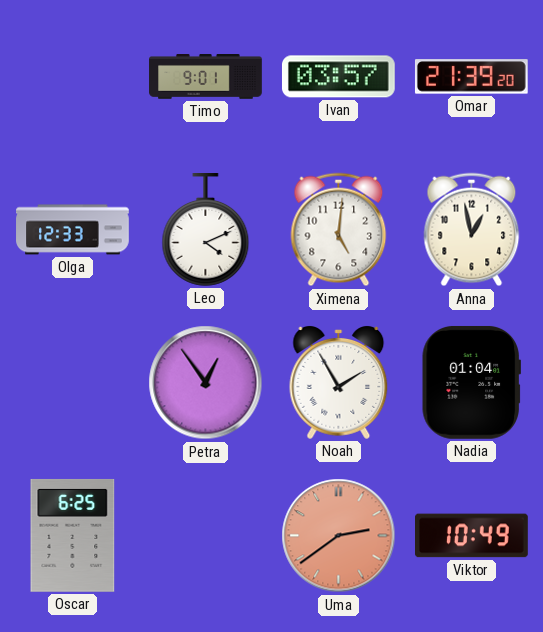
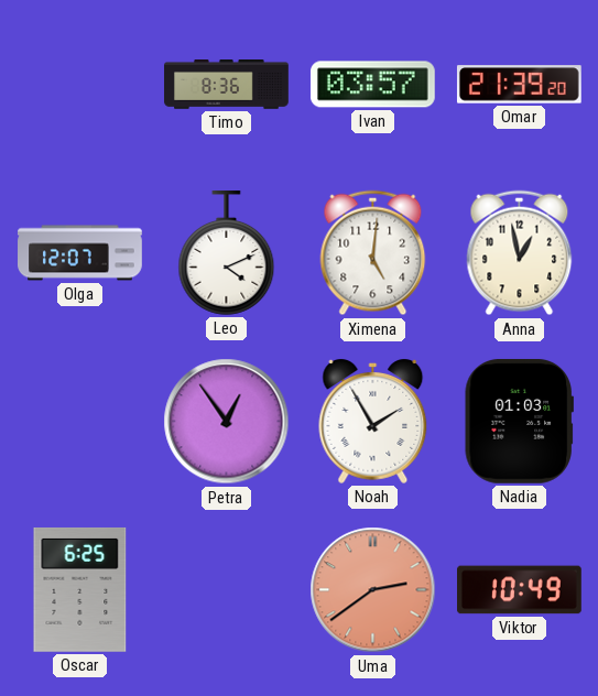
Timo: 9:01 -> 8:36 (227, 85)
Olga: 12:33 -> 12:07 (80, 253)
Nadia: 01:04 -> 01:03 (519, 421)
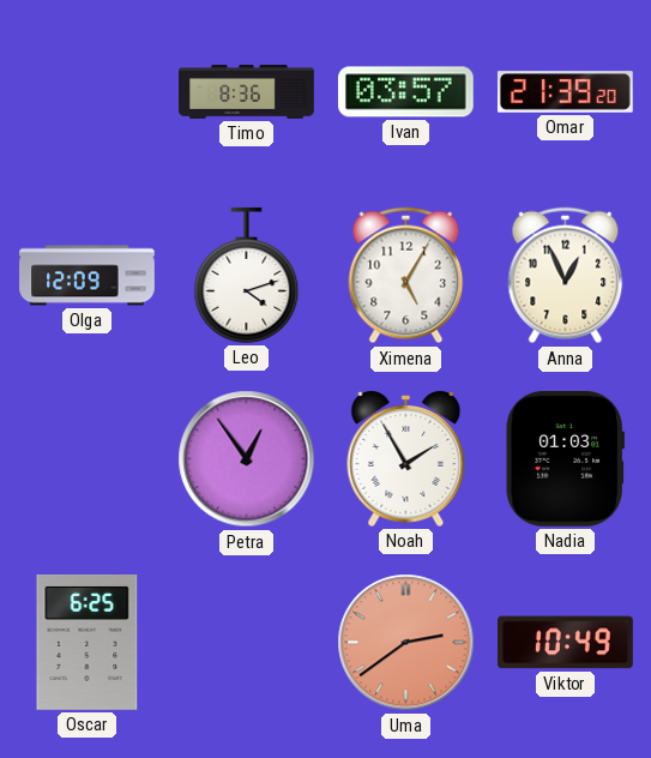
Olga: 12:07 -> 12:09 (88, 276)
Leo: 4:11 -> 4:12 (247, 276)
Ximena: 5:01 -> 5:05 (406, 276)
Anna: 12:58 -> 12:56 (566, 276)
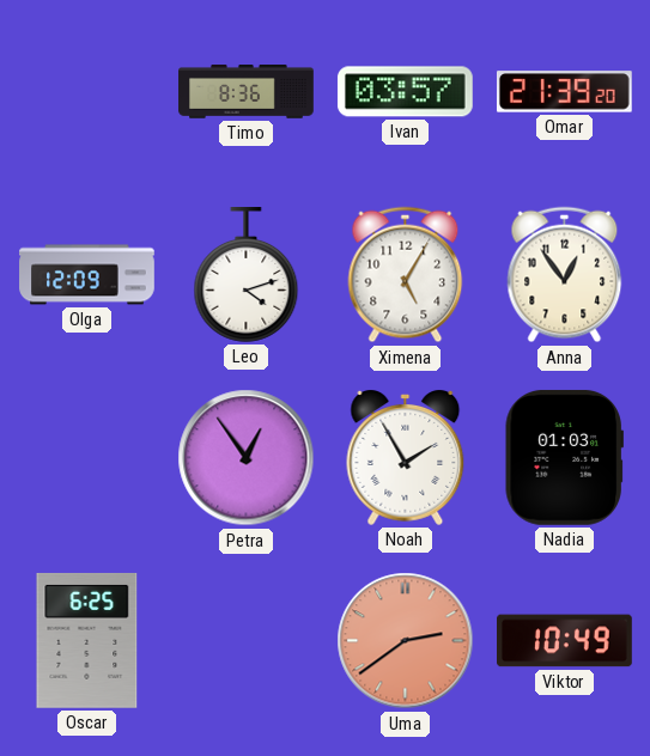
Anna: 12:56 -> 12:54 (565, 275)
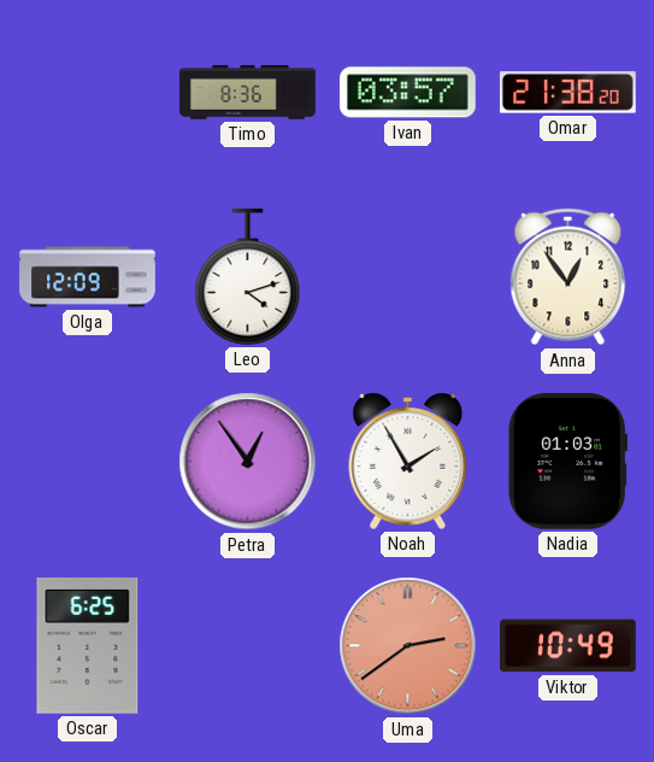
Omar: 21:39 -> 21:38 (567, 93)
Ximena: 5:05 -> none (406, 275)
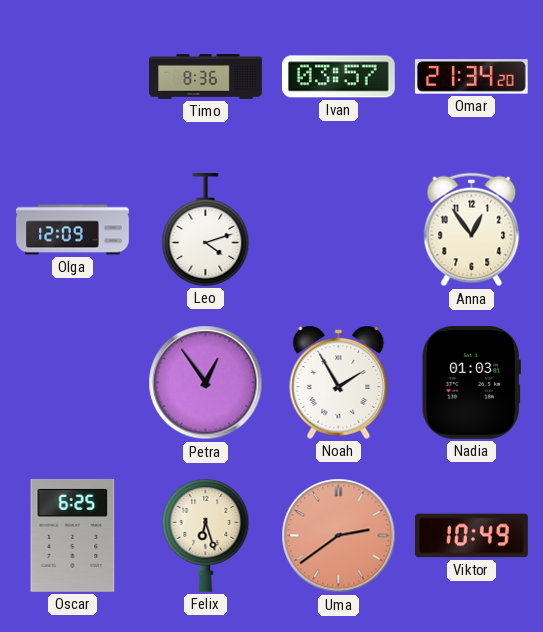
Omar: 21:38 -> 21:34 (471, 77)
Felix: none -> 6:27 (206, 535)
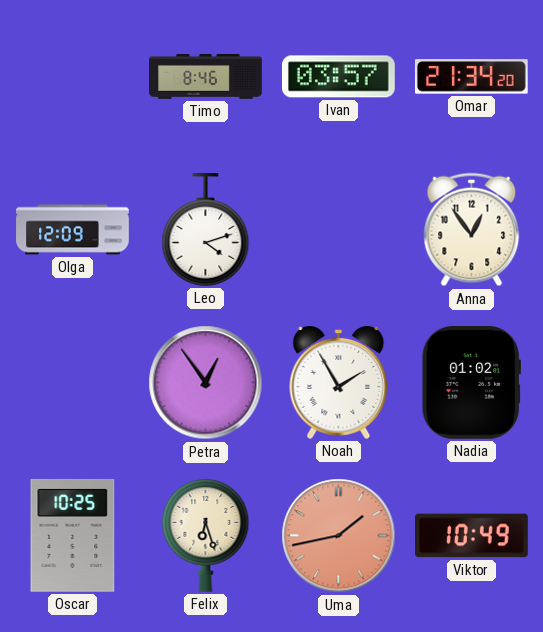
Timo: 8:36 -> 8:46 (206, 77)
Nadia: 01:03 -> 01:02 (471, 382)
Oscar: 6:25 -> 10:25 (73, 535)
Uma: 2:39 -> 1:43 (339, 536)
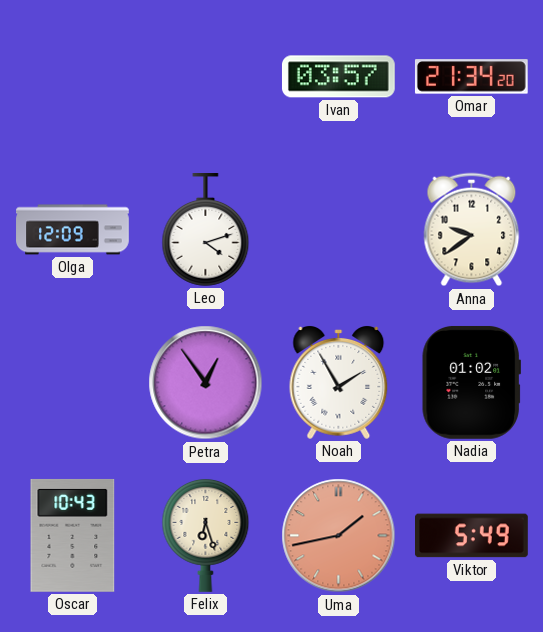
Timo: 8:46 -> none (206, 77)
Anna: 12:54 -> 9:39 (472, 230)
Oscar: 10:25 -> 10:43 (73, 535)
Viktor: 10:49 -> 5:49 (472, 536)
